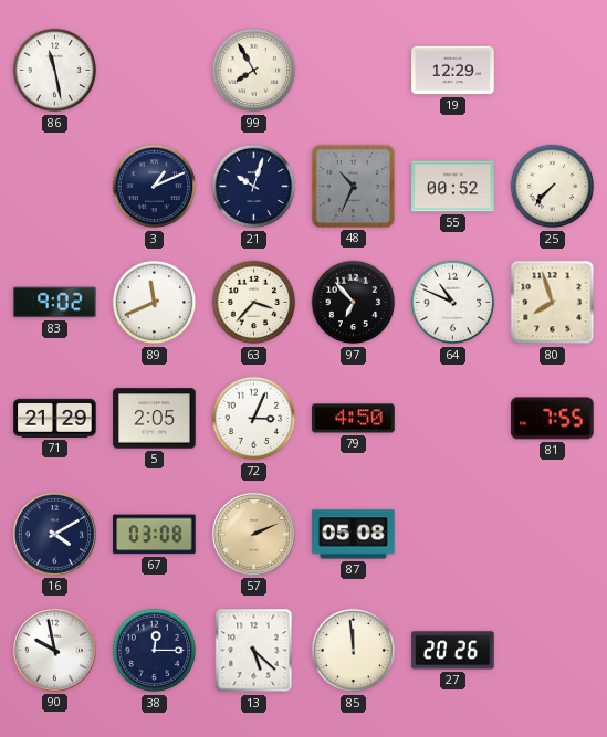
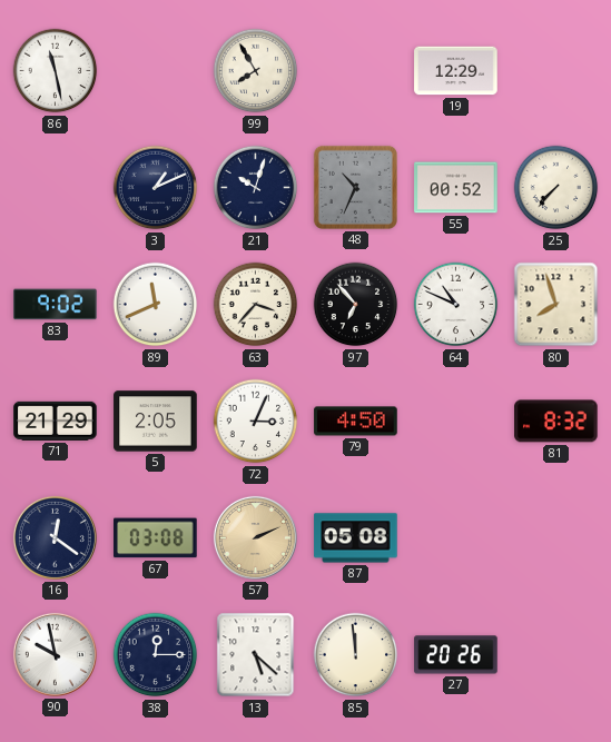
81: 7:55 -> 8:32 (556, 422)
16: 4:10 -> 12:21 (55, 537)
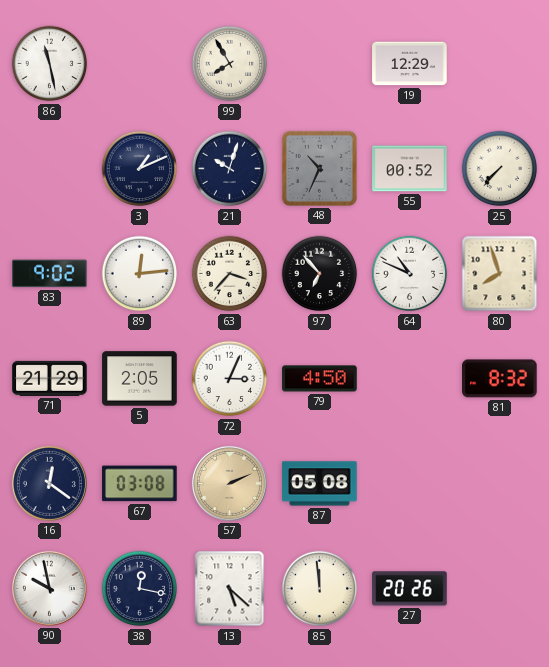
89: 11:41 -> 12:14 (140, 274)
38: 12:15 -> 12:17 (140, 589)
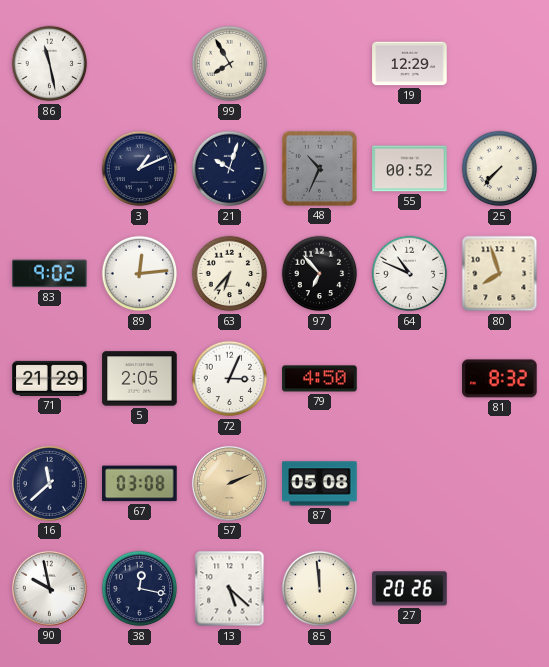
63: 3:37 -> 6:37 (230, 274)
16: 12:21 -> 11:38 (49, 483)
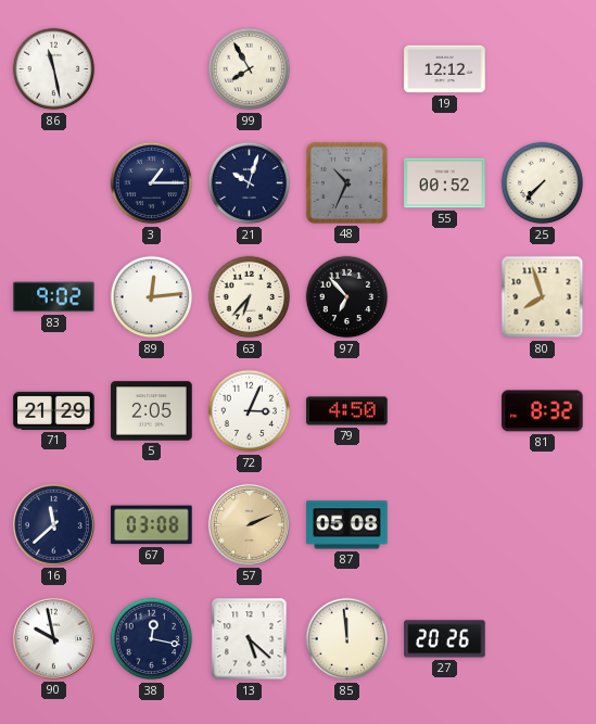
19: 12:29 -> 12:12 (445, 69)
3: 1:11 -> 1:15 (152, 183)
64: 10:49 -> none (410, 274)
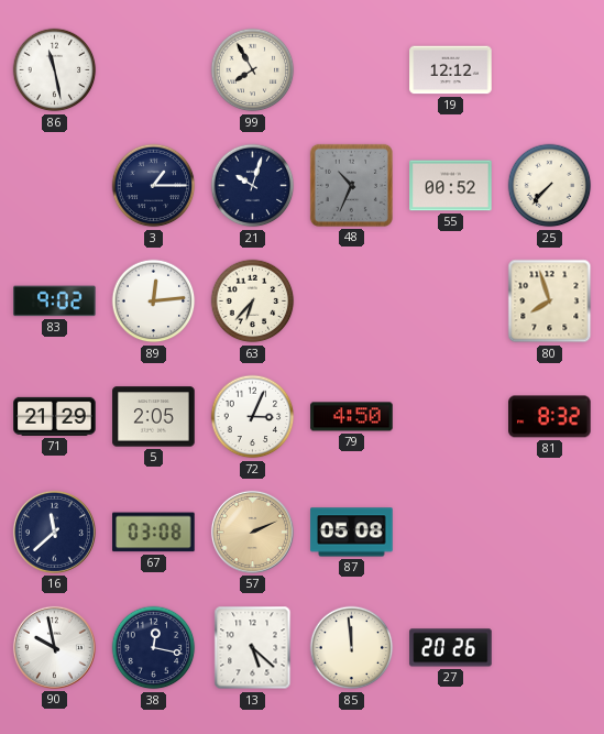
97: 6:53 -> none (347, 297)
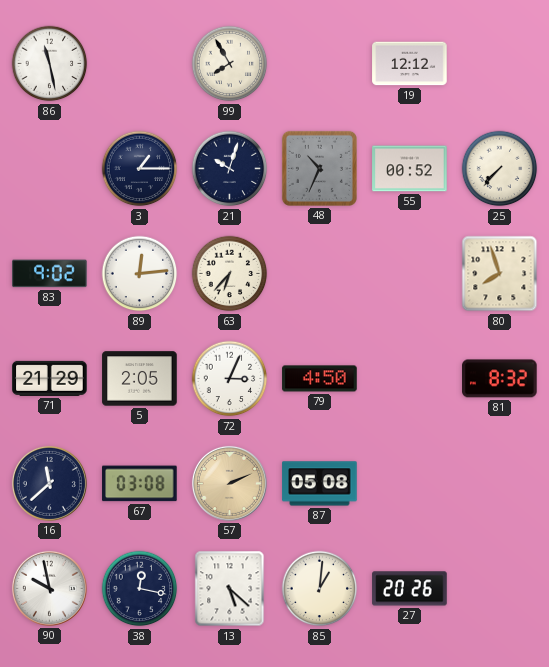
85: 11:59 -> 1:01 (320, 589)
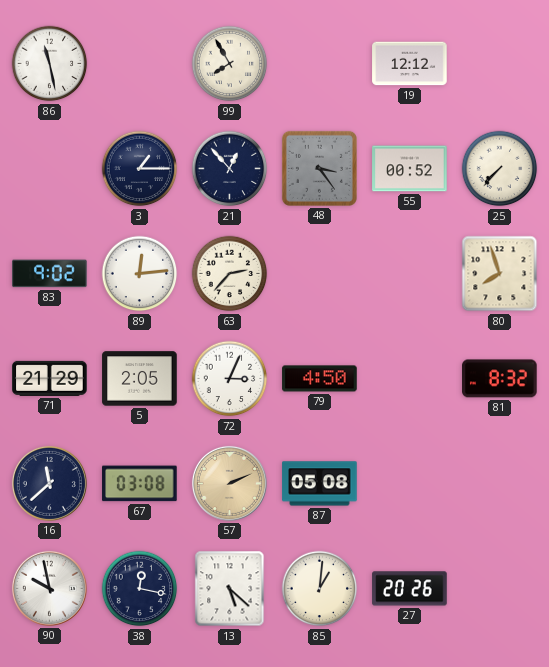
21: 10:03 -> 12:53 (230, 169)
48: 10:34 -> 3:24 (319, 168)
63: 6:37 -> 2:37 (230, 274)
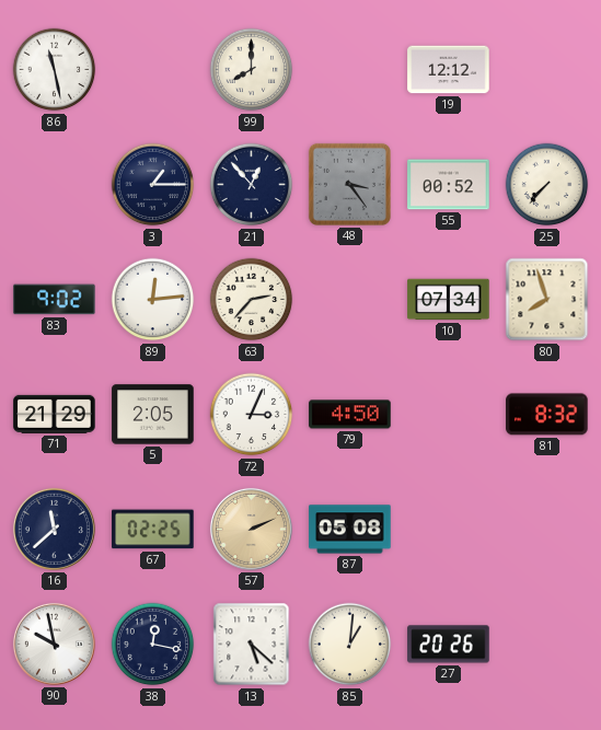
99: 7:55 -> 8:00 (252, 70)
10: none -> 07:34 (449, 300)
67: 03:08 -> 02:25 (153, 530)
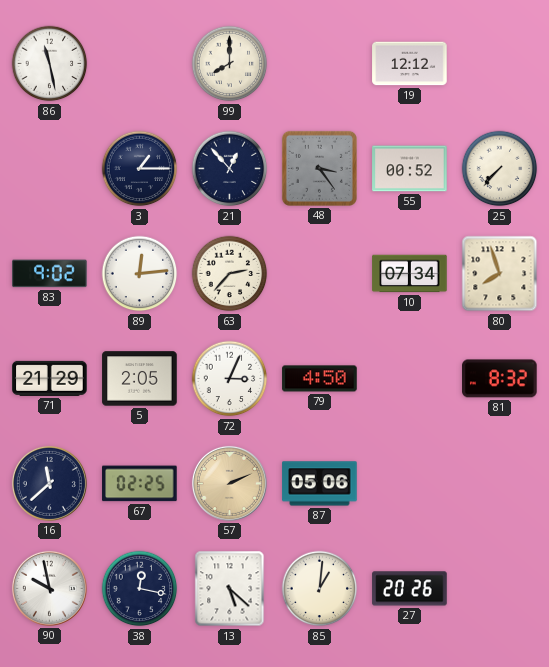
87: 05:08 -> 05:06 (320, 484)
